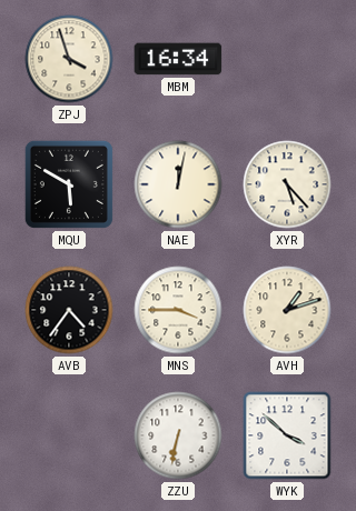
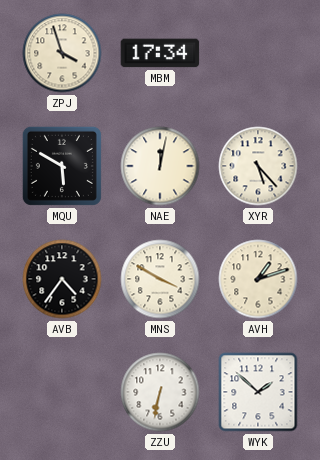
MBM: 16:34 -> 17:34 (160, 53)
MNS: 3:45 -> 3:50 (160, 279)
WYK: 3:52 -> 1:52 (258, 392)
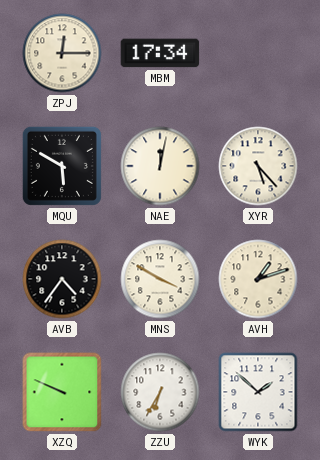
ZPJ: 3:57 -> 12:15 (62, 53)
XZQ: none -> 9:49 (62, 392)
ZZU: 6:32 -> 6:35 (160, 392)
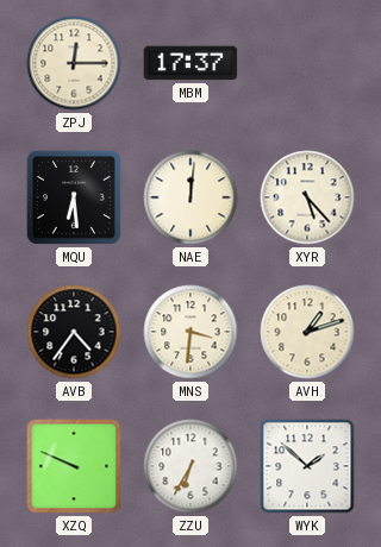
MBM: 17:34 -> 17:37 (190, 63)
MQU: 5:50 -> 6:29 (74, 197)
NAE: 12:02 -> 12:01 (190, 197)
MNS: 3:50 -> 3:31 (190, 332)
